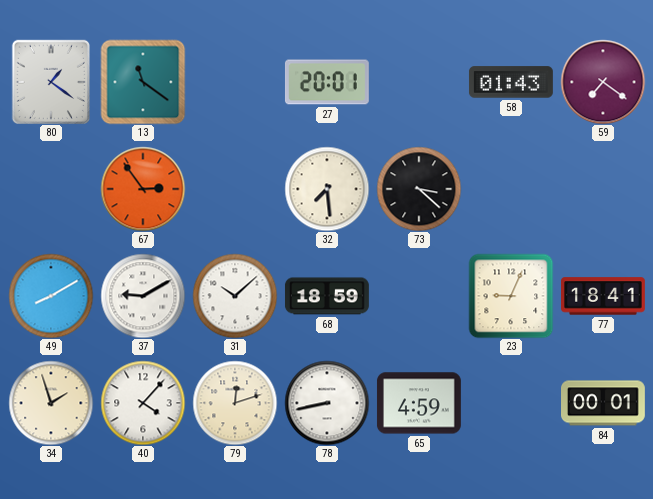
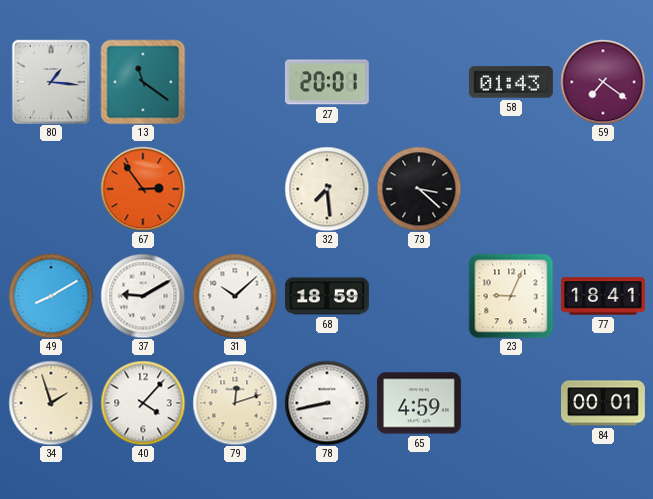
80: 1:21 -> 1:16 (50, 81)
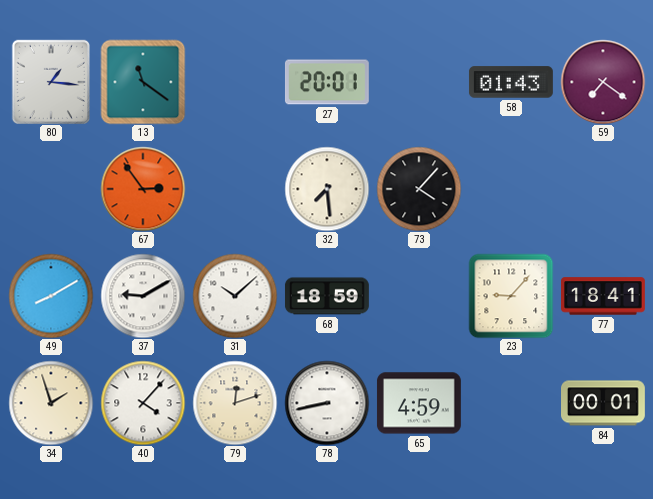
73: 3:22 -> 4:07 (419, 189)
23: 9:04 -> 9:07 (511, 296)
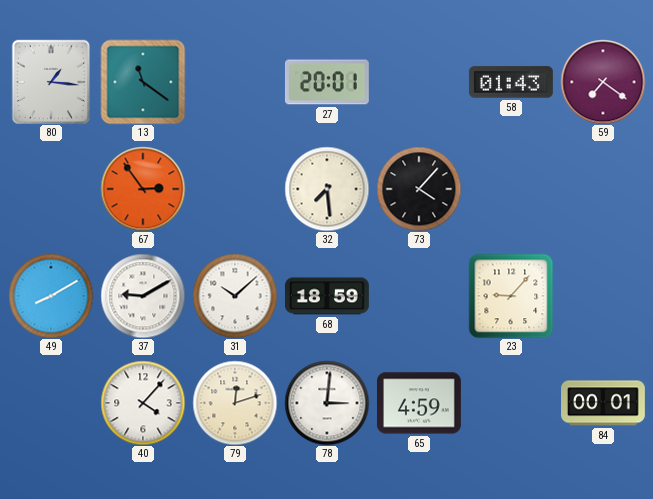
77: 18:41 -> none (604, 296)
34: 1:57 -> none (51, 403)
78: 8:43 -> 3:01 (327, 403)
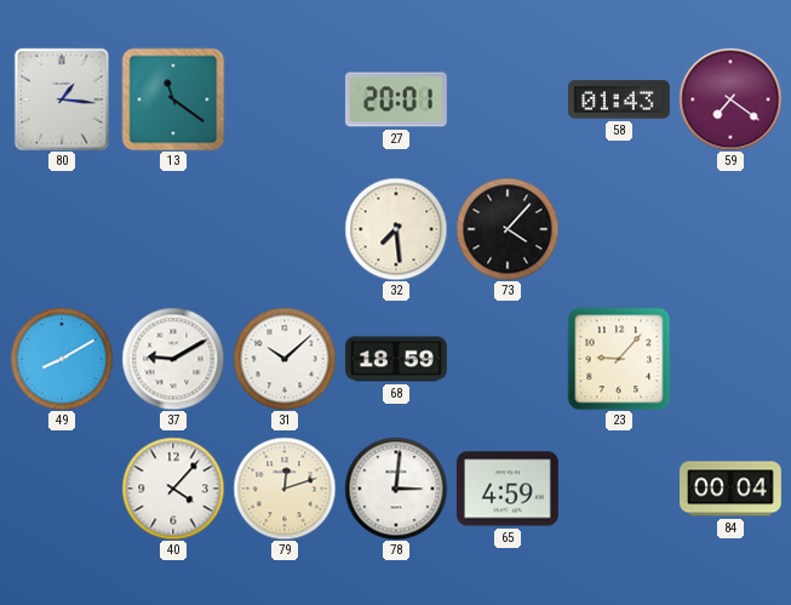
67: 2:54 -> none (143, 189)
84: 00:01 -> 00:04 (732, 489)
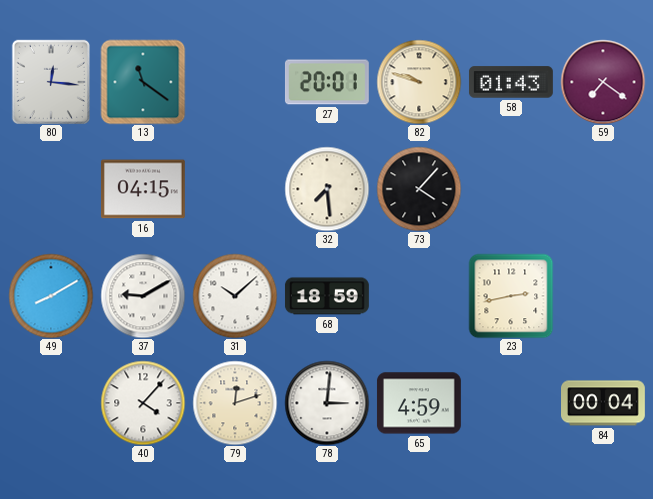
80: 1:16 -> 12:16 (50, 81)
82: none -> 9:48 (419, 82)
16: none -> 04:15 (143, 189)
23: 9:07 -> 2:43 (511, 296)
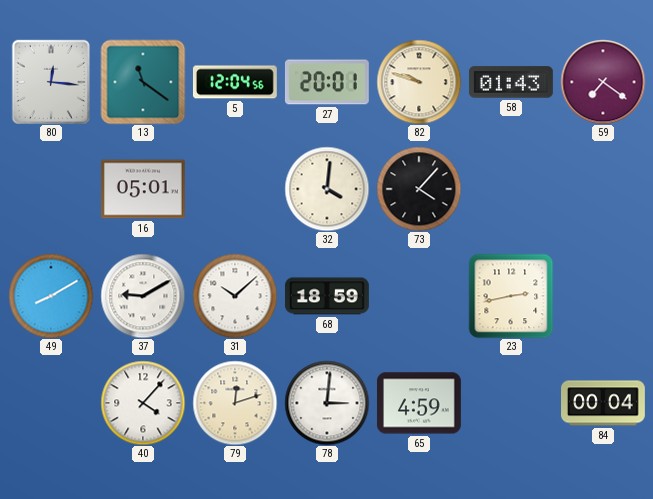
5: none -> 12:04 (235, 82)
16: 04:15 -> 05:01 (143, 189)
32: 7:29 -> 4:01 (327, 189)
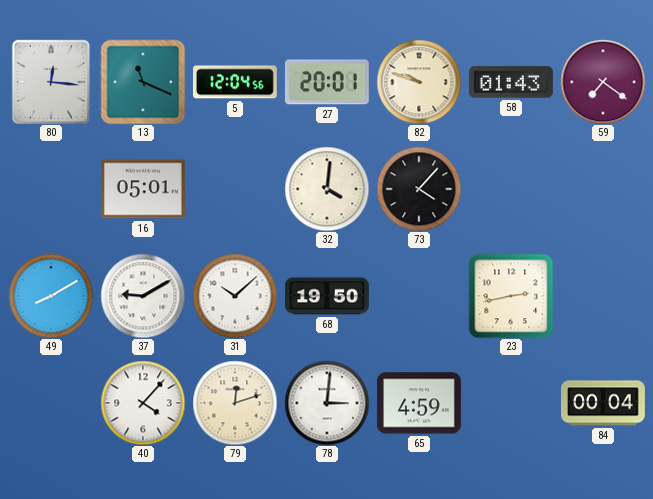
13: 11:21 -> 11:19 (143, 82)
68: 18:59 -> 19:50 (327, 296)
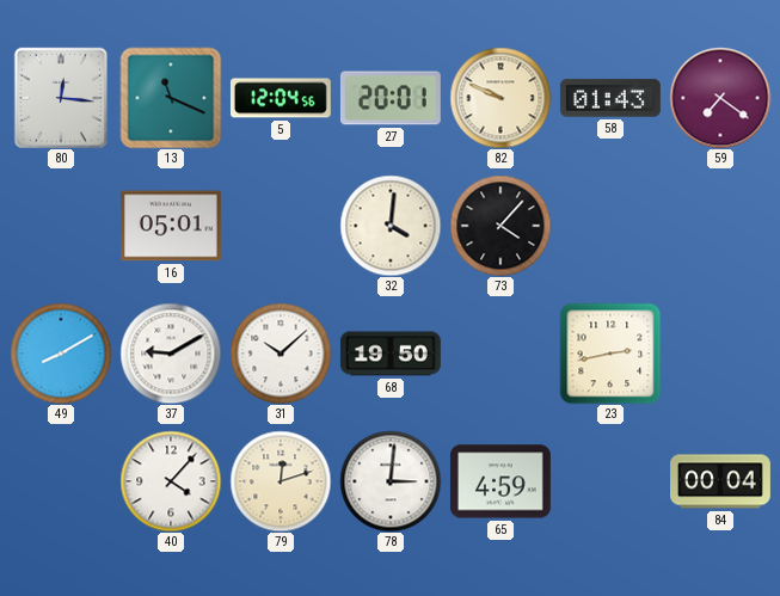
82: 9:48 -> 9:49 (500, 98)
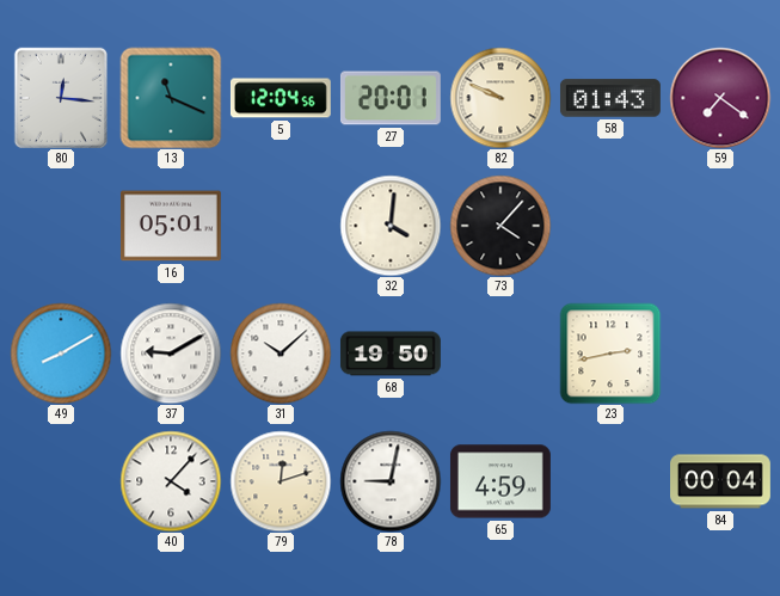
78: 3:01 -> 9:02 (391, 481)
